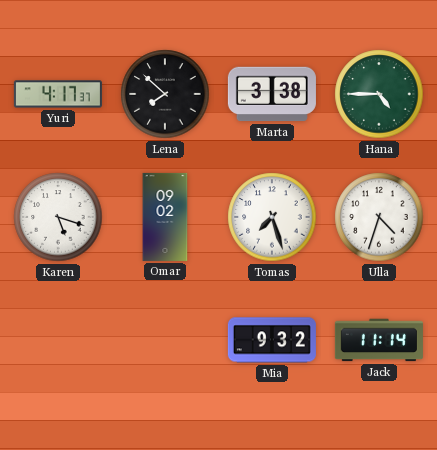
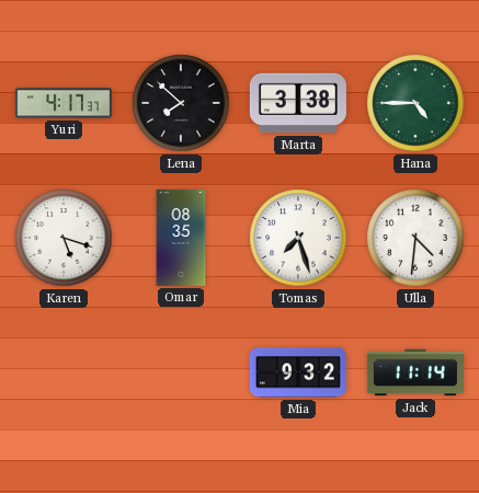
Omar: 09:02 -> 08:35 (181, 238)
Ulla: 4:33 -> 4:31 (415, 238)
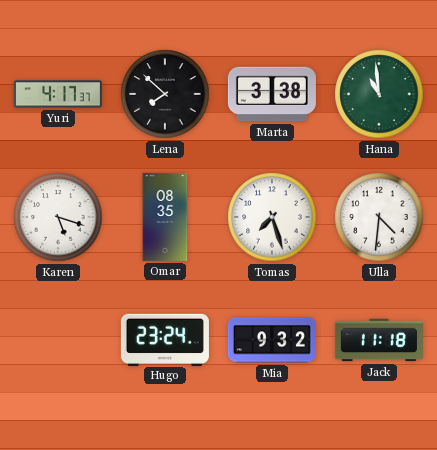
Hana: 4:45 -> 10:59 (379, 94)
Hugo: none -> 23:24 (165, 339)
Jack: 11:14 -> 11:18 (379, 340)
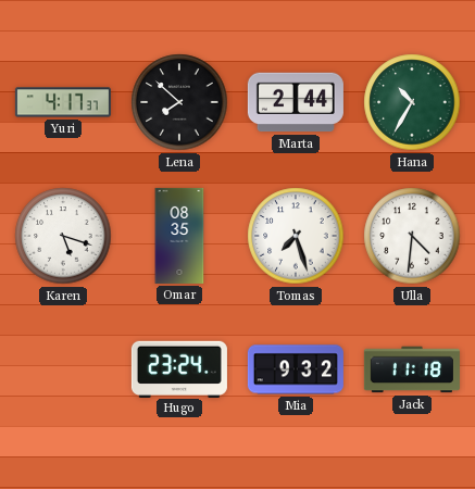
Marta: 3:38 -> 2:44 (296, 102)
Hana: 10:59 -> 10:35 (412, 102)
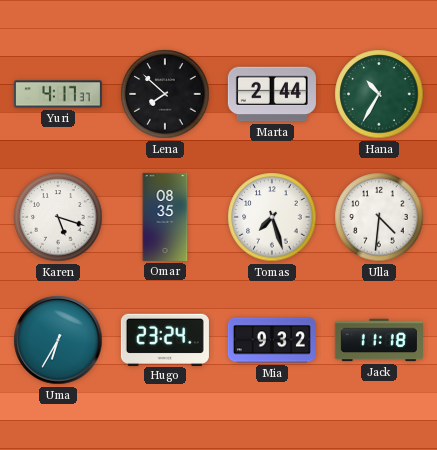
Uma: none -> 6:35 (58, 340)
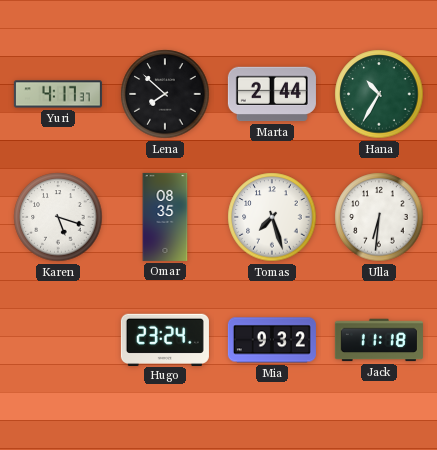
Ulla: 4:31 -> 6:31 (379, 217)
Uma: 6:35 -> none (58, 340)
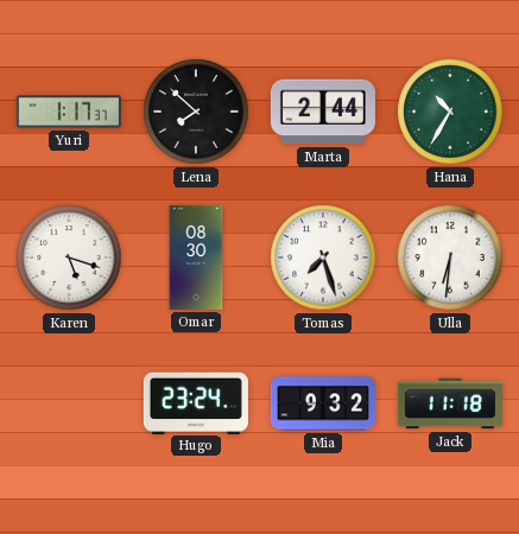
Yuri: 4:17 -> 1:17 (69, 112)
Omar: 08:35 -> 08:30 (196, 258)
